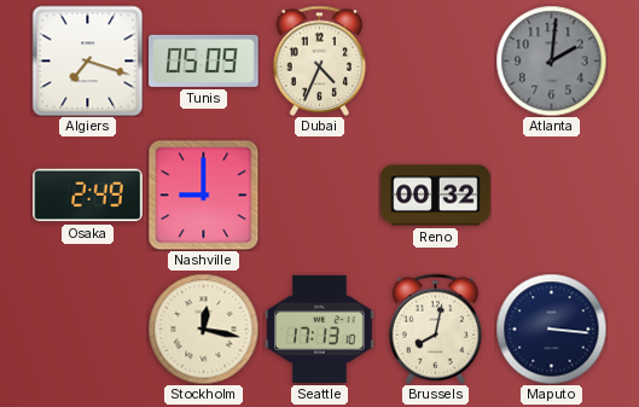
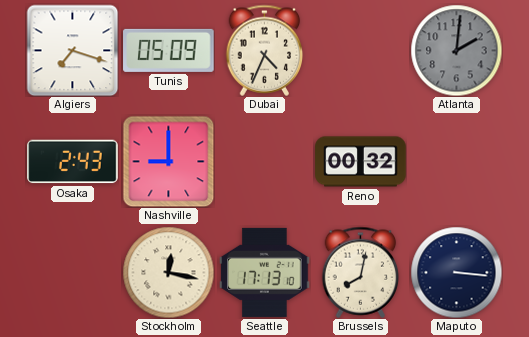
Osaka: 2:49 -> 2:43 (73, 162)
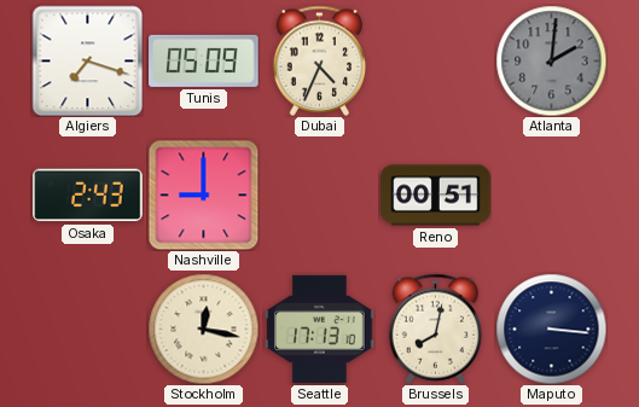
Reno: 00:32 -> 00:51 (436, 196)
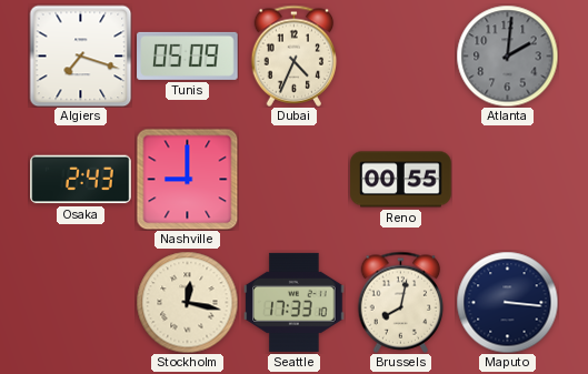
Reno: 00:51 -> 00:55 (401, 180)
Seattle: 17:13 -> 17:33 (295, 302)
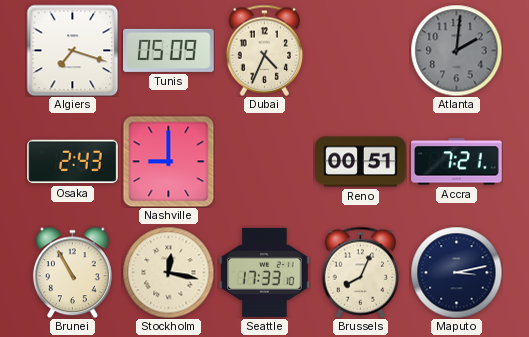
Reno: 00:55 -> 00:51 (361, 162)
Accra: none -> 7:21 (457, 162)
Brunei: none -> 10:55 (72, 272)
Brussels: 8:02 -> 8:04 (361, 272)
Maputo: 3:16 -> 3:13 (456, 272)
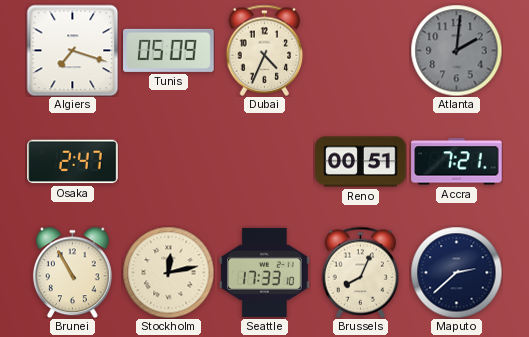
Osaka: 2:43 -> 2:47 (73, 162)
Nashville: 9:00 -> none (168, 161)
Stockholm: 12:17 -> 12:13 (168, 272)
Maputo: 3:13 -> 2:38 (456, 272)
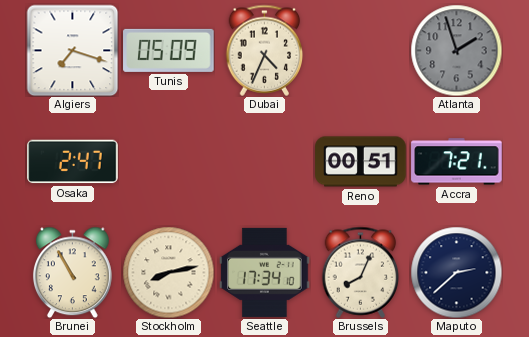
Atlanta: 2:01 -> 1:57 (456, 50)
Stockholm: 12:13 -> 8:13 (168, 272)
Seattle: 17:33 -> 17:34 (265, 272)
